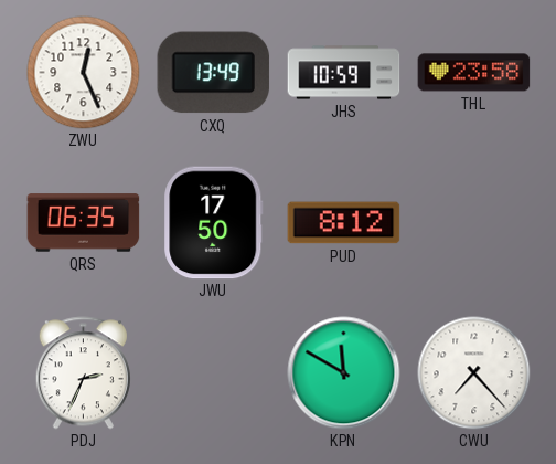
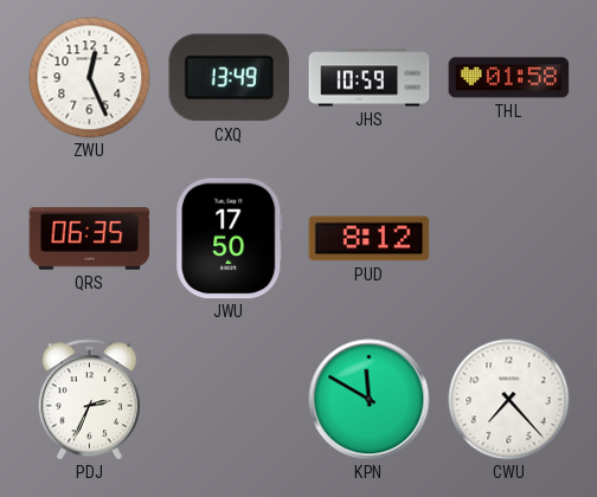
THL: 23:58 -> 01:58 (509, 78)
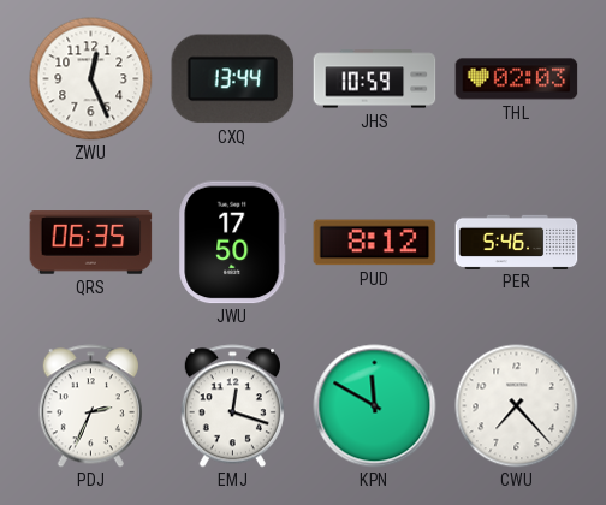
CXQ: 13:49 -> 13:44 (233, 79)
THL: 01:58 -> 02:03 (517, 79)
PER: none -> 5:46 (517, 242)
EMJ: none -> 12:18 (232, 406)
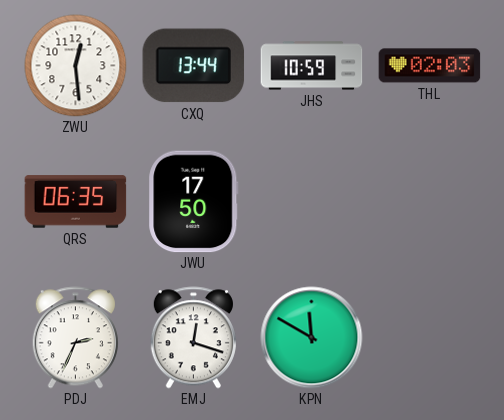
ZWU: 12:26 -> 12:29 (76, 66)
PUD: 8:12 -> none (375, 243)
PER: 5:46 -> none (517, 242)
CWU: 7:23 -> none (517, 406)
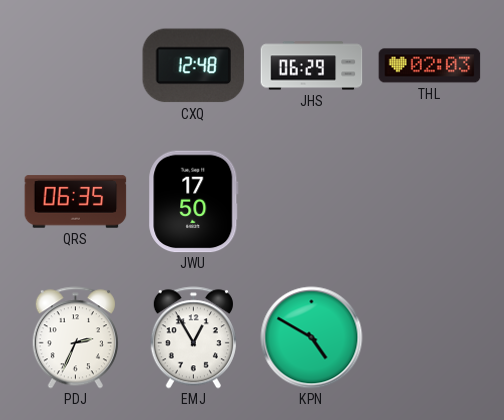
ZWU: 12:29 -> none (76, 66)
CXQ: 13:44 -> 12:48 (194, 66)
JHS: 10:59 -> 06:29 (312, 66)
EMJ: 12:18 -> 12:55 (193, 338)
KPN: 11:50 -> 4:50 (312, 338)
